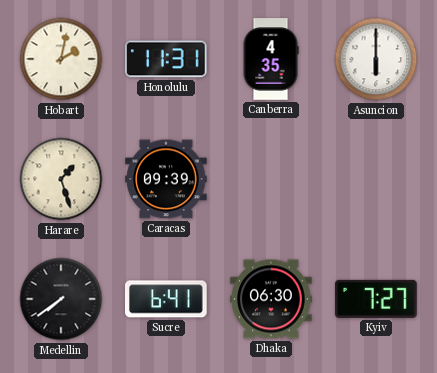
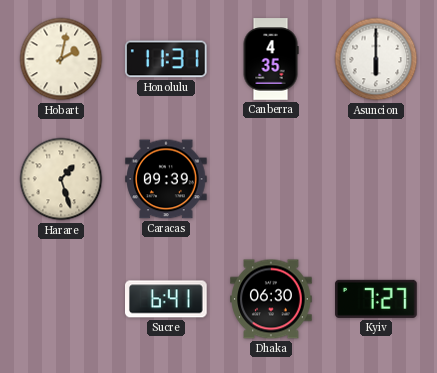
Medellin: 7:39 -> none (61, 299)
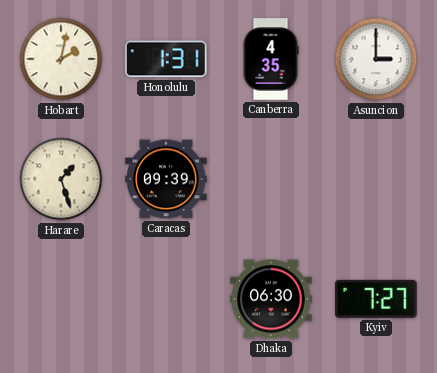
Honolulu: 11:31 -> 1:31 (166, 59)
Asuncion: 6:00 -> 3:00 (376, 59)
Sucre: 6:41 -> none (167, 299)
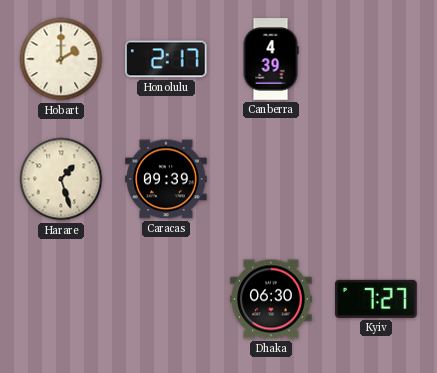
Hobart: 2:02 -> 2:00 (61, 59)
Honolulu: 1:31 -> 2:17 (166, 59)
Canberra: 4:35 -> 4:39 (271, 59)
Asuncion: 3:00 -> none (376, 59)
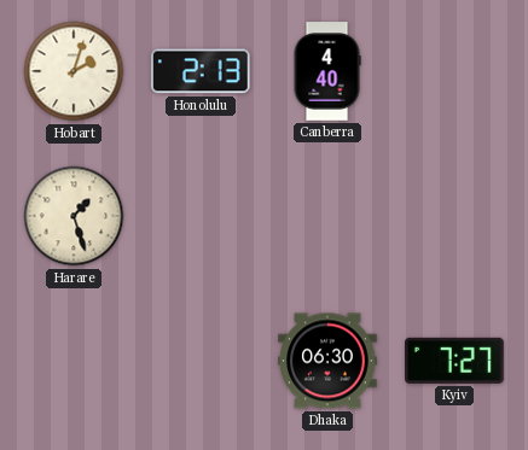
Hobart: 2:00 -> 2:03 (74, 71)
Honolulu: 2:17 -> 2:13 (201, 71)
Canberra: 4:39 -> 4:40 (327, 71)
Caracas: 09:39 -> none (166, 179)
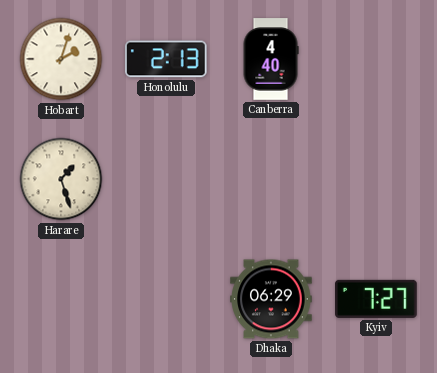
Dhaka: 06:30 -> 06:29 (271, 299)
